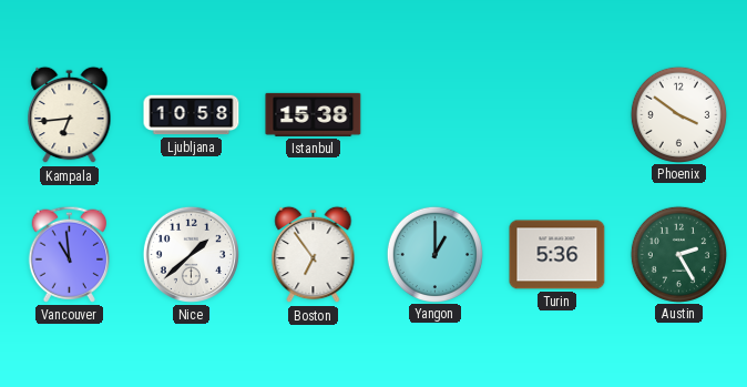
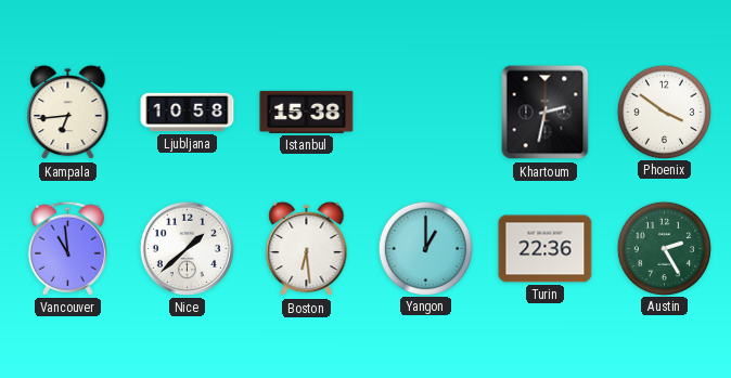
Khartoum: none -> 2:32 (546, 113)
Boston: 6:54 -> 6:29 (307, 249)
Turin: 5:36 -> 22:36 (546, 249)
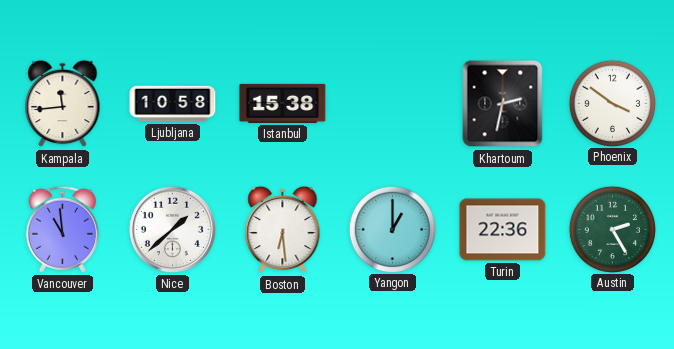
Kampala: 6:44 -> 11:44 (63, 104)
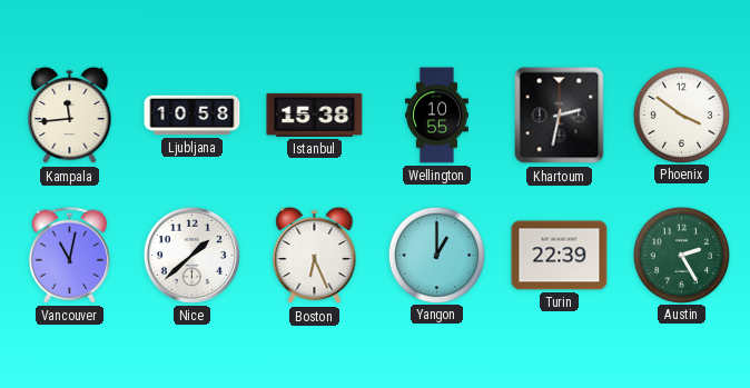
Wellington: none -> 10:55 (436, 116)
Vancouver: 10:59 -> 11:02 (69, 255)
Boston: 6:29 -> 6:26 (315, 256)
Turin: 22:36 -> 22:39 (560, 256)
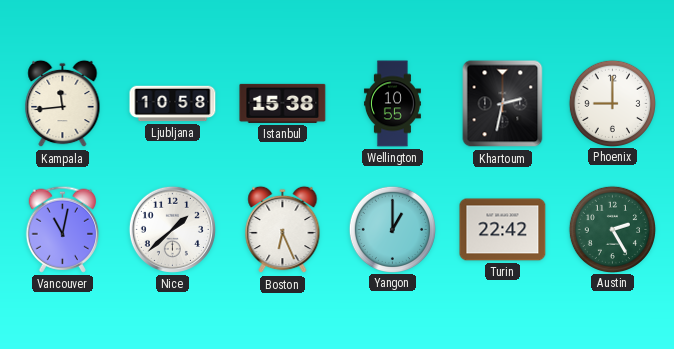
Phoenix: 3:51 -> 9:00 (612, 103)
Turin: 22:39 -> 22:42 (503, 230)
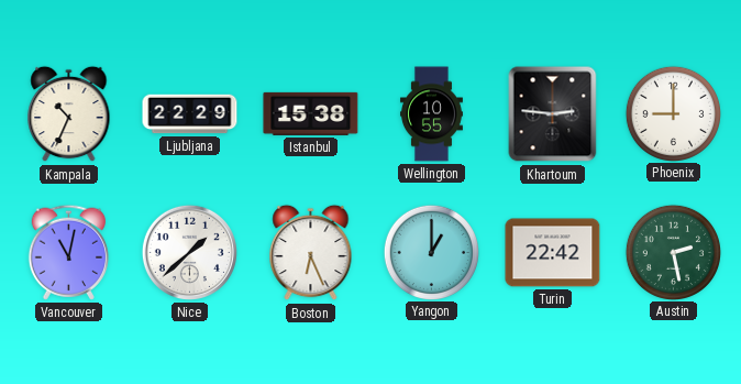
Kampala: 11:44 -> 10:34 (69, 114)
Ljubljana: 10:58 -> 22:29 (190, 114)
Khartoum: 2:32 -> 2:46 (553, 114)
Austin: 2:25 -> 2:28 (673, 252)
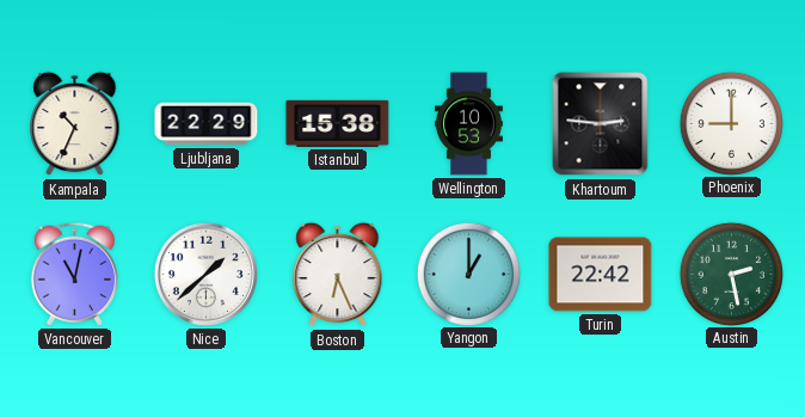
Wellington: 10:55 -> 10:53 (468, 124)
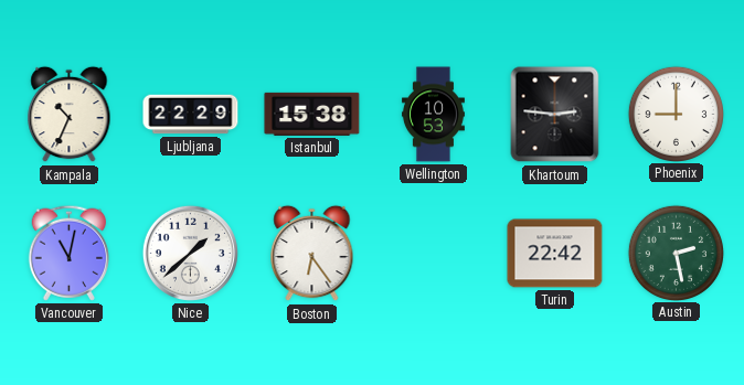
Boston: 6:26 -> 6:24 (312, 254)
Yangon: 1:00 -> none (468, 274)
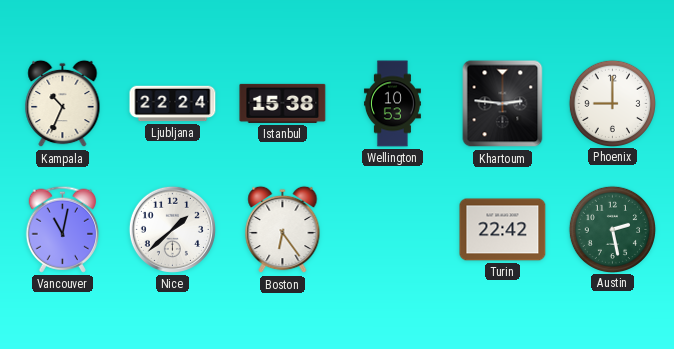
Ljubljana: 22:29 -> 22:24 (173, 104)
